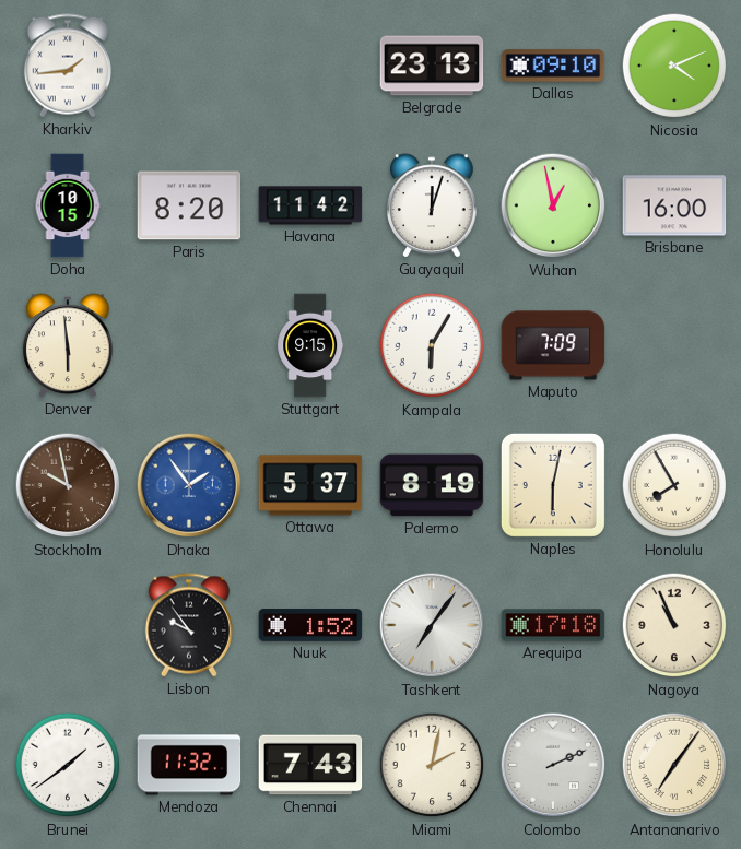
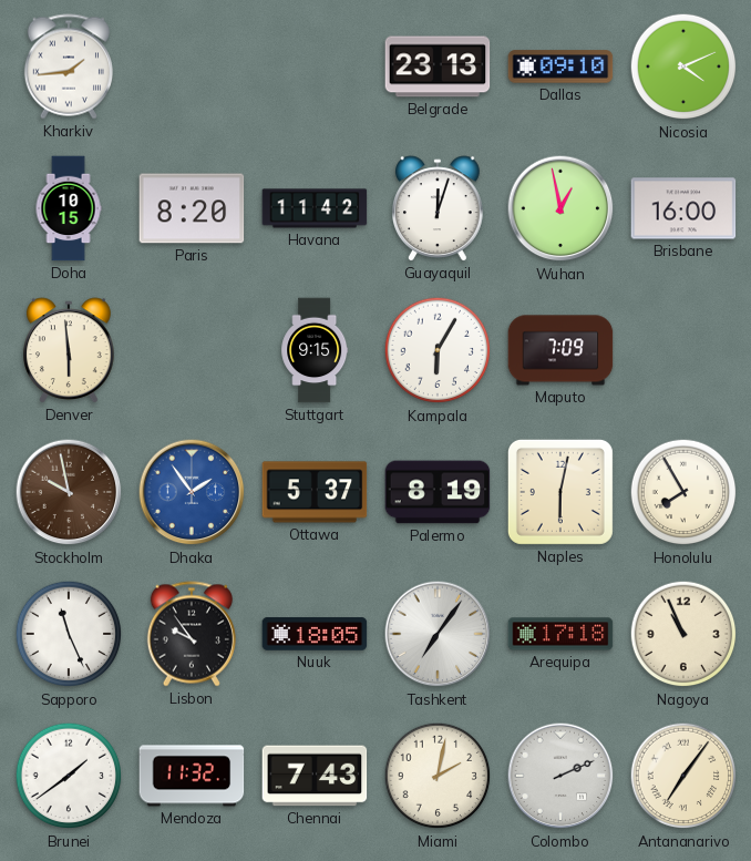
Sapporo: none -> 11:26 (69, 634)
Nuuk: 1:52 -> 18:05 (315, 634)
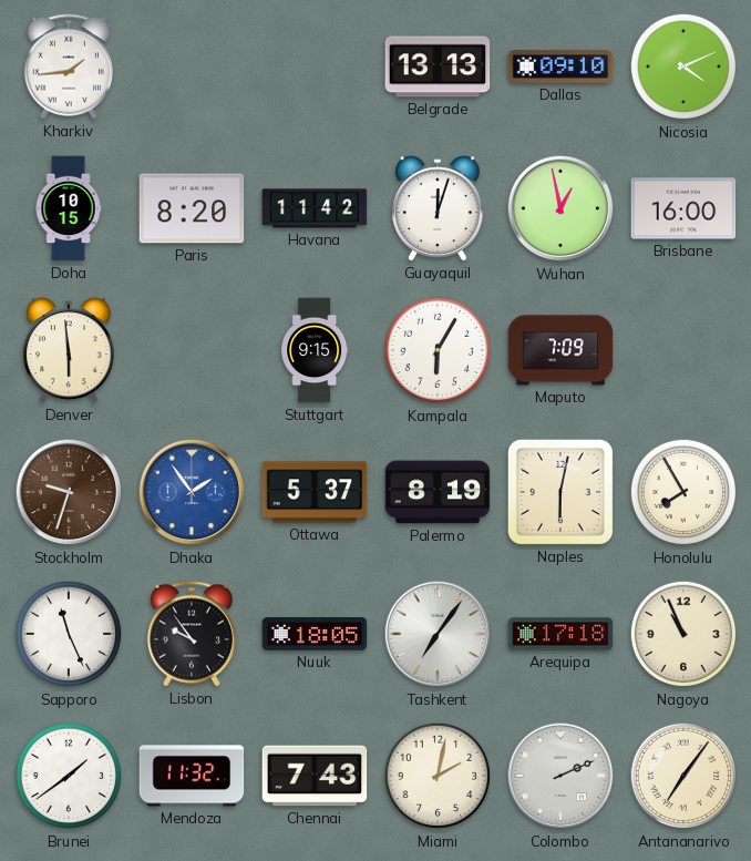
Belgrade: 23:13 -> 13:13 (438, 66)
Stockholm: 9:58 -> 9:33 (69, 492)
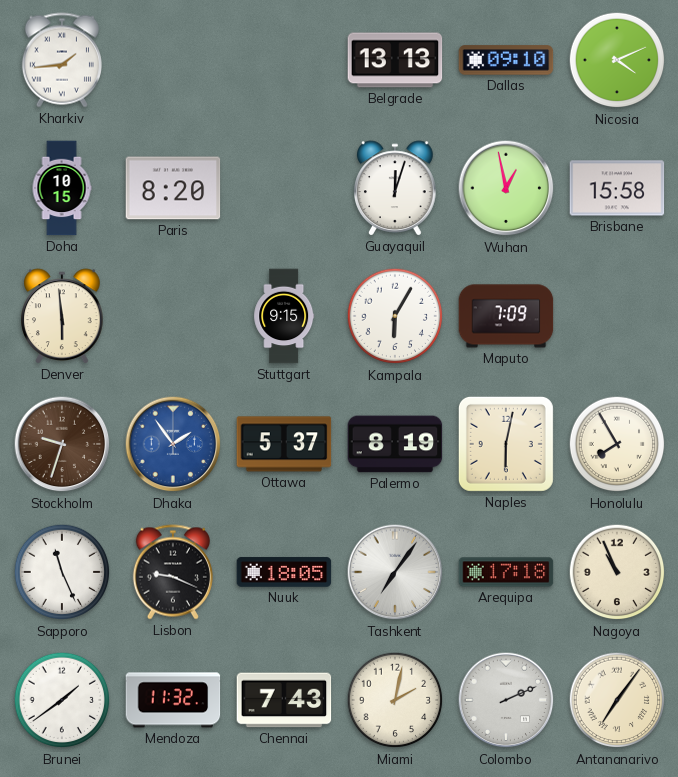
Havana: 11:42 -> none (315, 208)
Brisbane: 16:00 -> 15:58 (617, 188)
Lisbon: 9:54 -> 9:19 (173, 572)
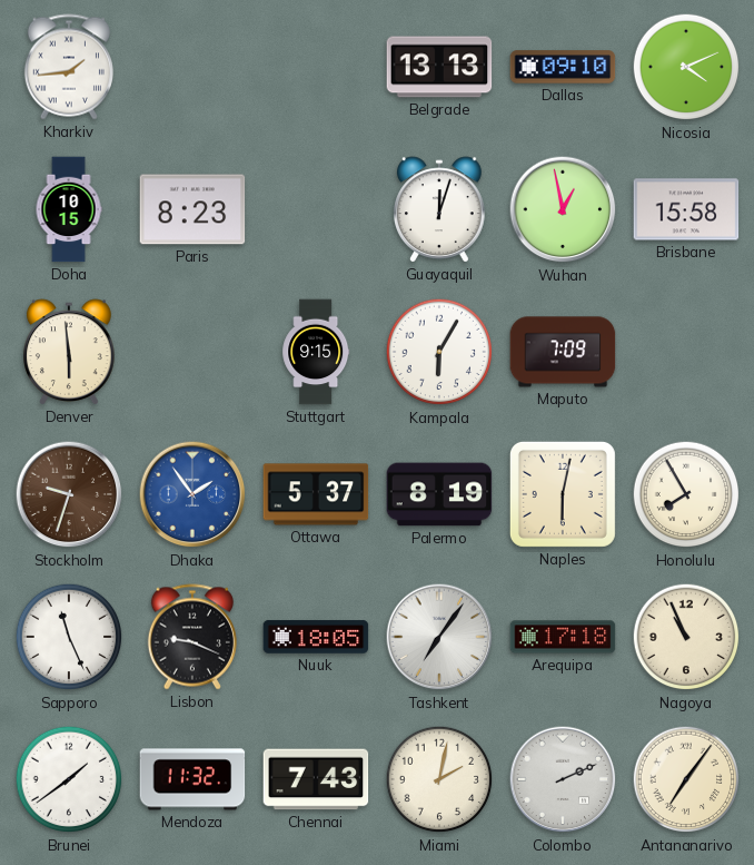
Paris: 8:20 -> 8:23 (192, 209)
